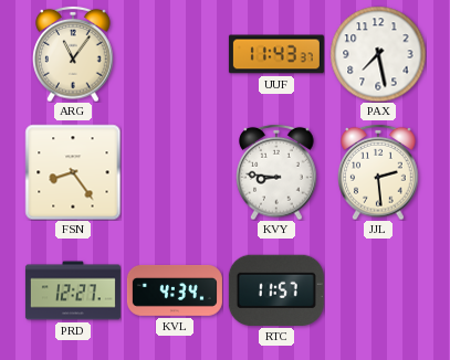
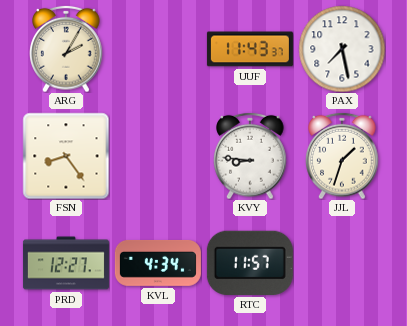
ARG: 11:06 -> 2:05 (66, 49)
JJL: 2:29 -> 1:33 (342, 156)
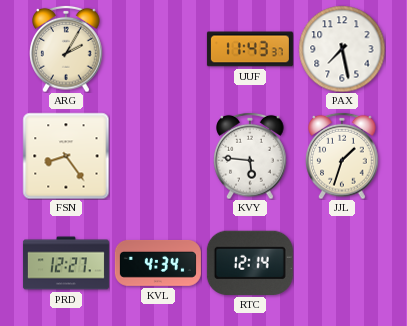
KVY: 8:46 -> 5:46 (250, 156)
RTC: 11:57 -> 12:14 (250, 263)
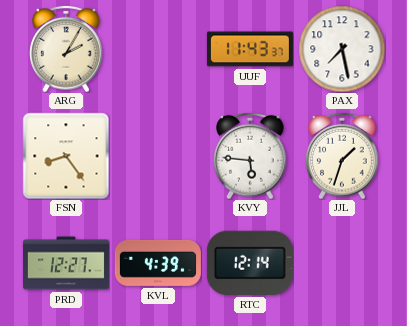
KVL: 4:34 -> 4:39 (158, 263)
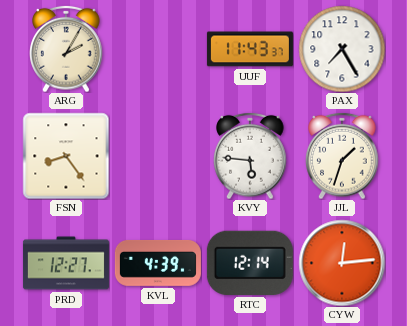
PAX: 7:28 -> 7:25 (342, 49)
CYW: none -> 12:14 (342, 263)
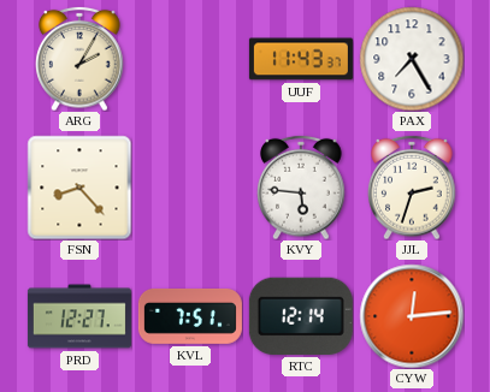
FSN: 8:24 -> 8:23 (79, 188)
JJL: 1:33 -> 2:33 (412, 188)
KVL: 4:39 -> 7:51 (190, 316)
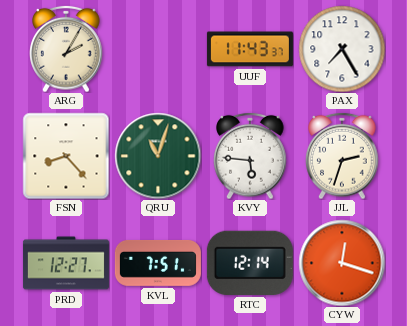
QRU: none -> 11:03 (158, 156)
CYW: 12:14 -> 12:18 (342, 263)
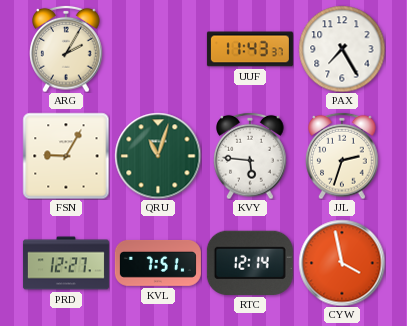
FSN: 8:23 -> 9:05 (66, 156)
CYW: 12:18 -> 3:58 (342, 263)
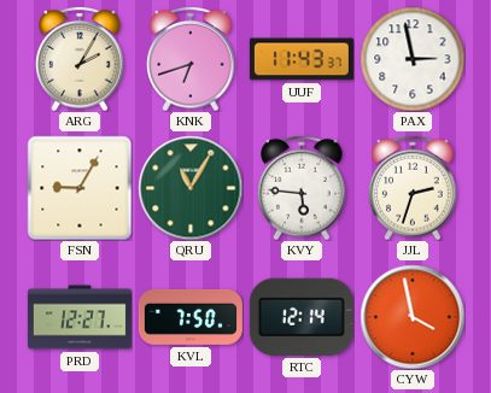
KNK: none -> 6:42 (191, 59)
PAX: 7:25 -> 2:58 (413, 59)
QRU: 11:03 -> 11:05 (191, 188)
KVL: 7:51 -> 7:50 (191, 317)
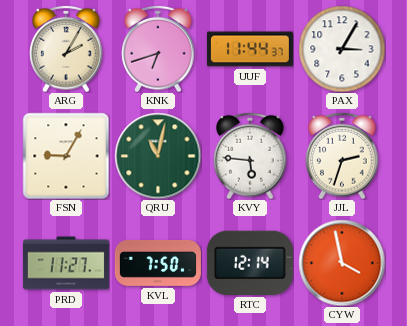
UUF: 11:43 -> 11:44 (250, 49)
PAX: 2:58 -> 3:05 (342, 49)
QRU: 11:05 -> 11:02 (158, 156)
PRD: 12:27 -> 11:27 (66, 263)
